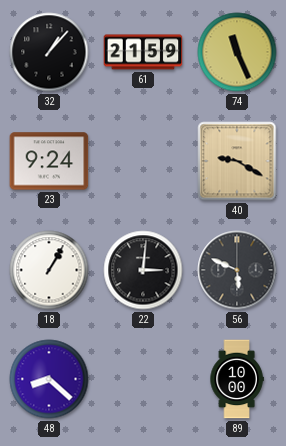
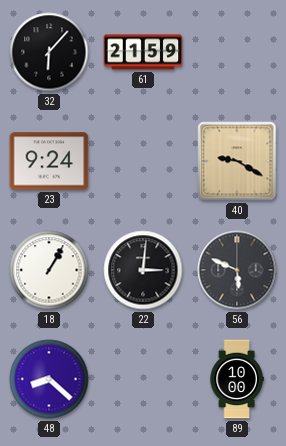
32: 1:07 -> 6:07 (49, 52)
74: 11:26 -> none (237, 52)
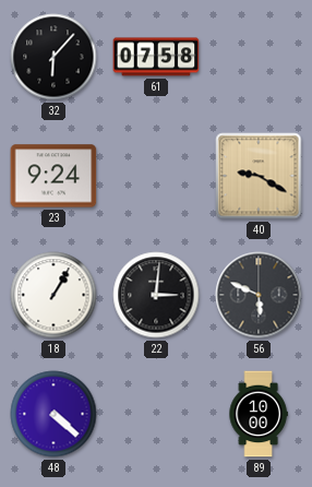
61: 21:59 -> 07:58 (156, 57)
48: 8:22 -> 4:22 (53, 414)
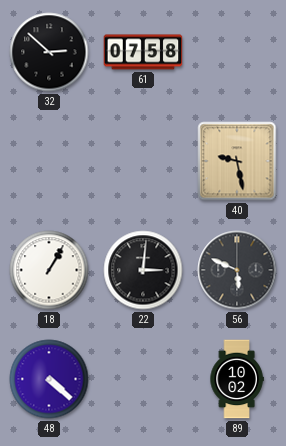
32: 6:07 -> 2:52 (49, 52)
23: 9:24 -> none (53, 176)
40: 9:20 -> 9:28 (237, 161)
89: 10:00 -> 10:02 (237, 379)
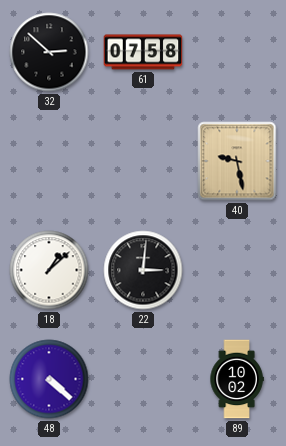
18: 1:05 -> 1:08 (49, 270)
56: 5:49 -> none (237, 270)
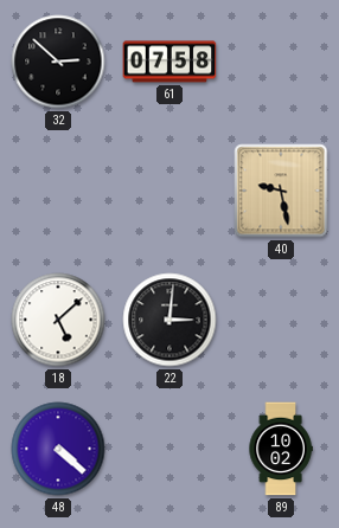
18: 1:08 -> 5:08 (58, 320)
